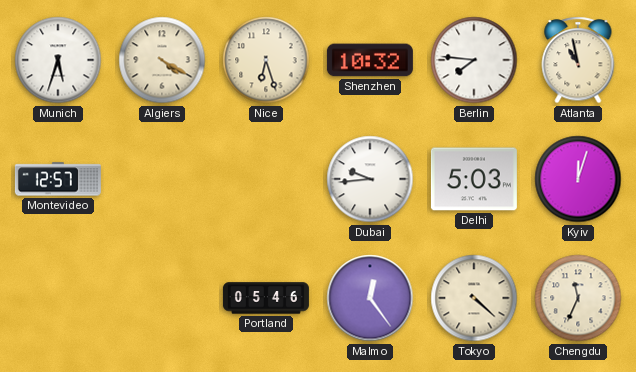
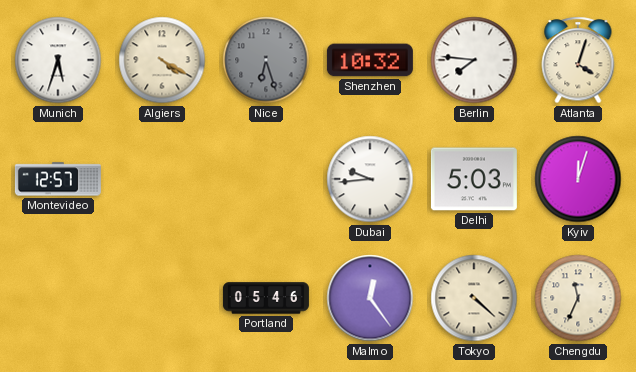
Nice dial: cream -> grey (266, 60)
Atlanta: 10:58 -> 4:03 (578, 60)
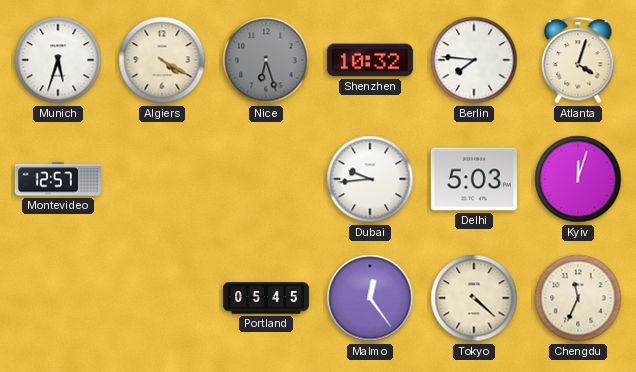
Portland: 05:46 -> 05:45 (266, 298)
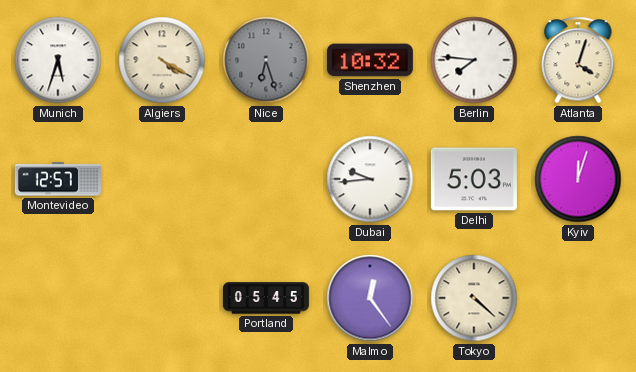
Chengdu: 11:34 -> none (578, 298)
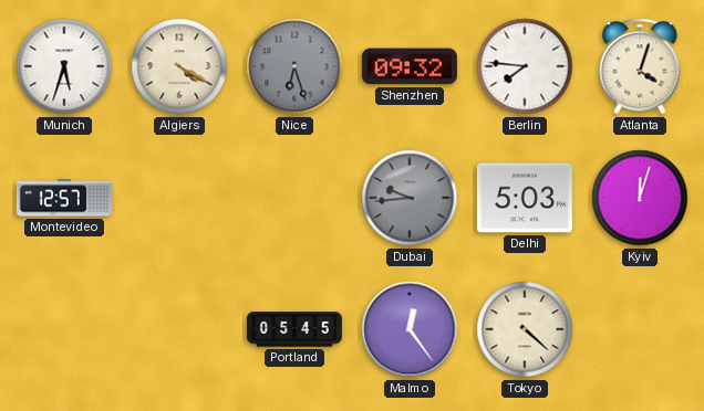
Shenzhen: 10:32 -> 09:32 (410, 66)
Dubai dial: white -> grey (410, 198)
